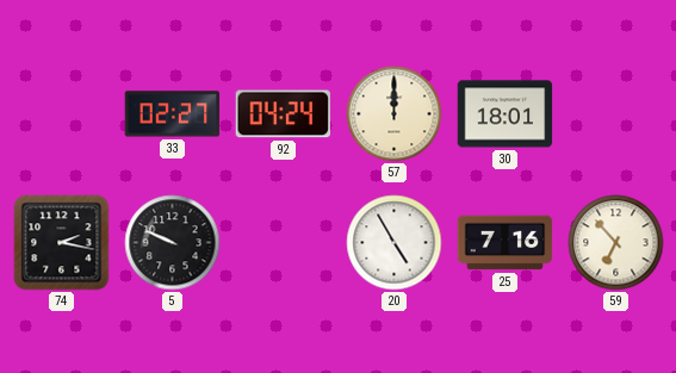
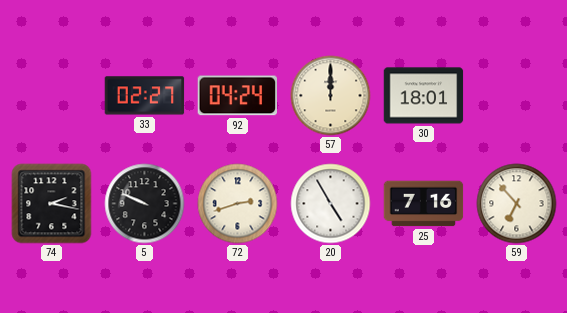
72: none -> 2:42 (238, 204)
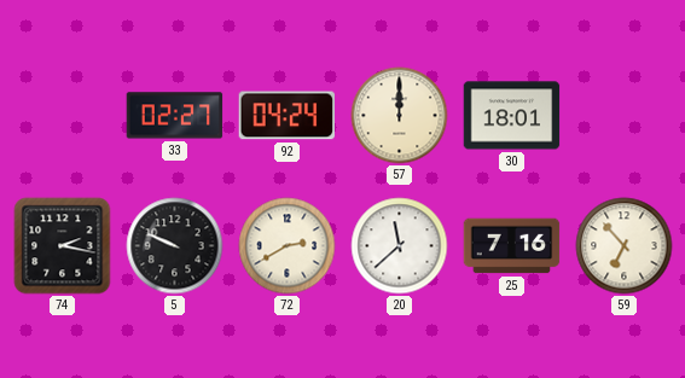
72: 2:42 -> 2:40 (288, 246)
20: 4:55 -> 11:38 (400, 246)
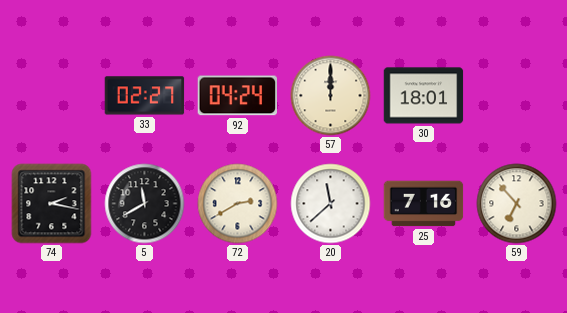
5: 9:49 -> 11:40 (145, 204)
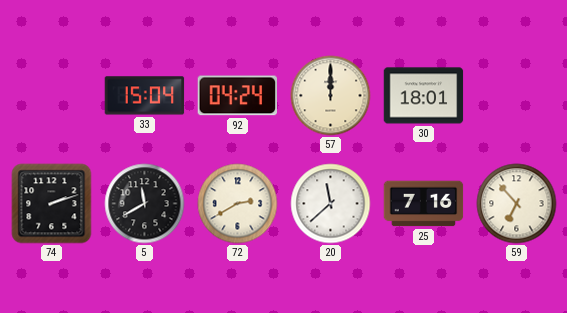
33: 02:27 -> 15:04 (145, 96)
74: 2:17 -> 2:12 (52, 204)
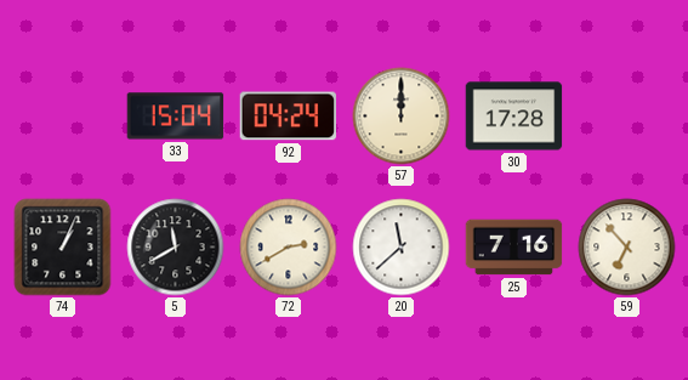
30: 18:01 -> 17:28 (514, 117)
74: 2:12 -> 1:04 (63, 248)
